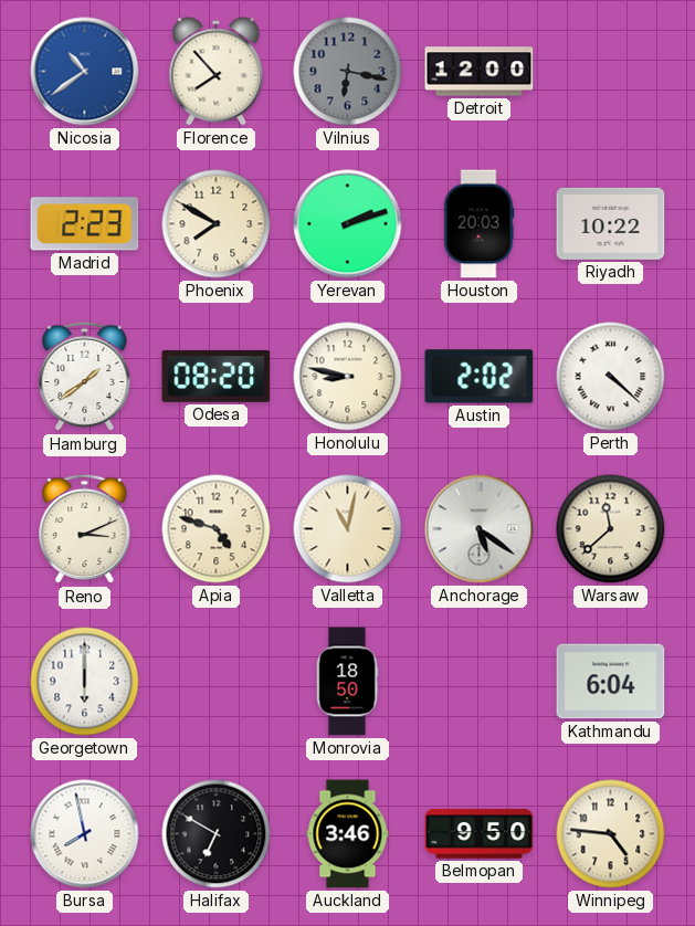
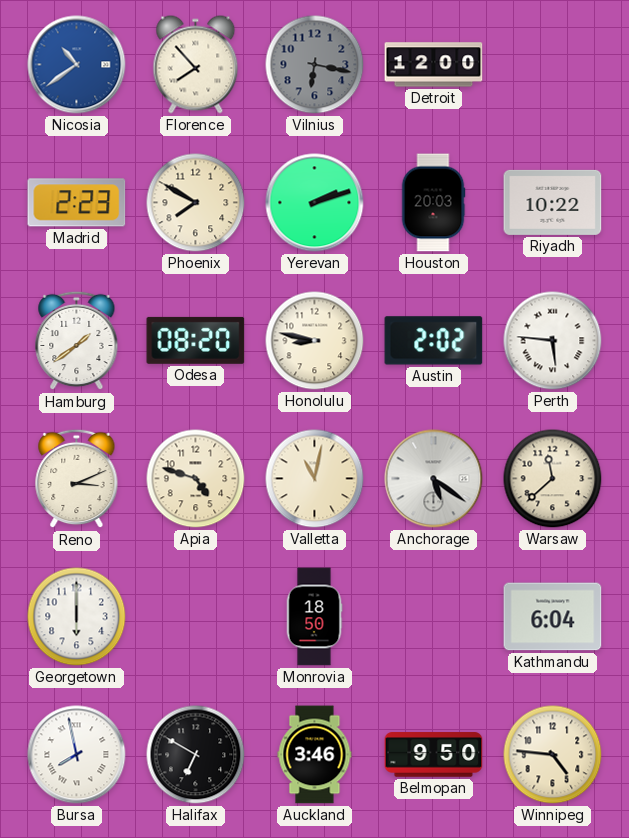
Perth: 4:22 -> 5:46 (553, 341)
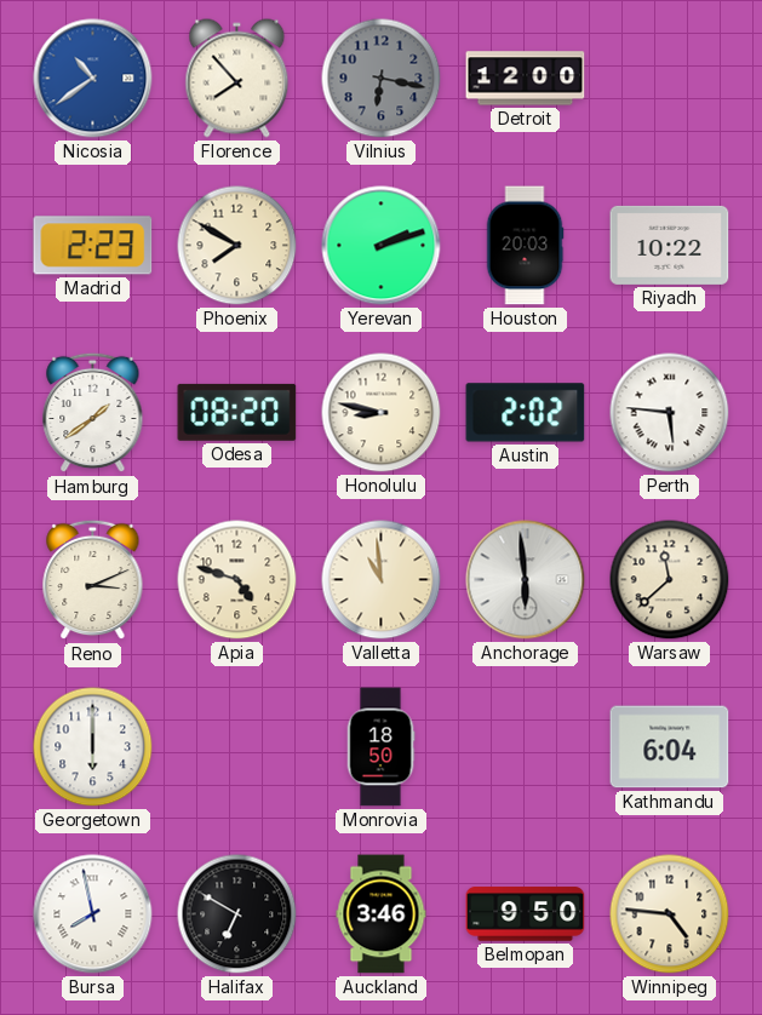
Valletta: 11:02 -> 10:59 (382, 580)
Anchorage: 5:21 -> 5:59 (526, 580)
